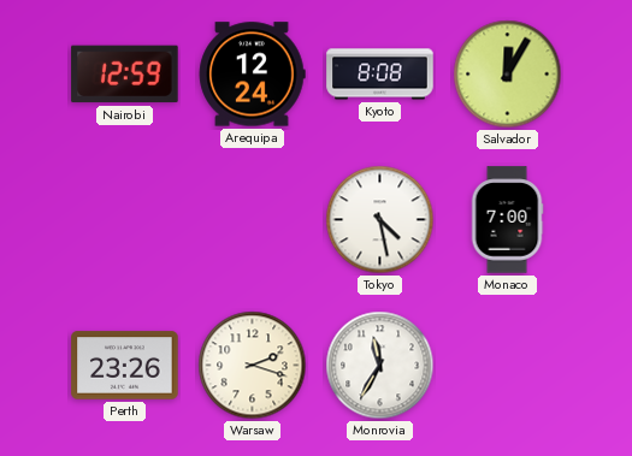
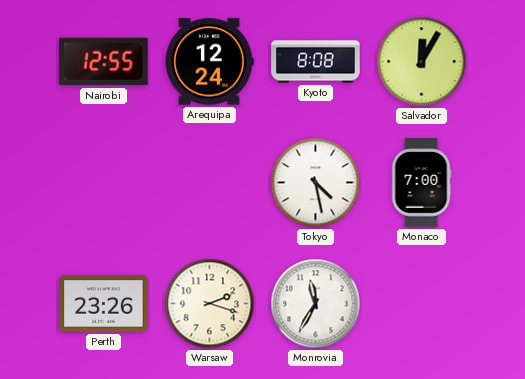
Nairobi: 12:59 -> 12:55 (104, 62)
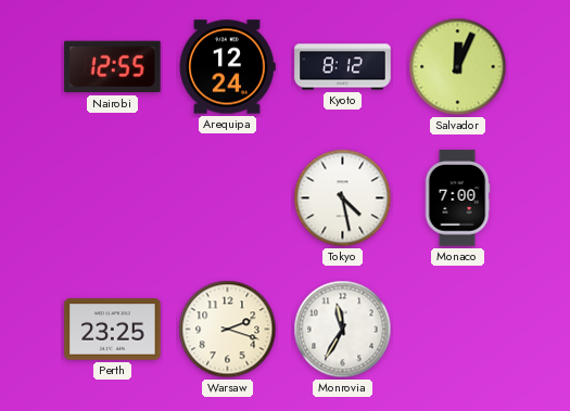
Kyoto: 8:08 -> 8:12 (343, 67)
Salvador: 12:05 -> 12:04 (458, 67)
Perth: 23:26 -> 23:25 (113, 330)
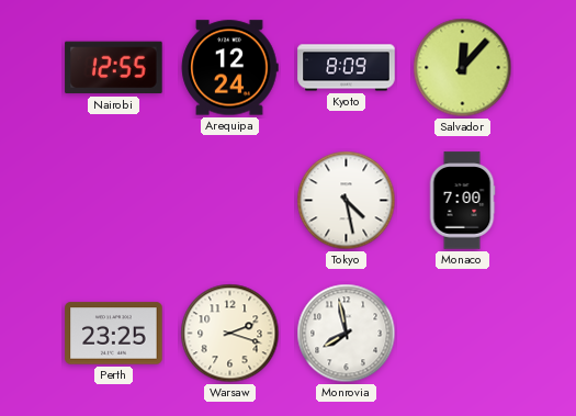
Kyoto: 8:12 -> 8:09 (347, 68)
Salvador: 12:04 -> 12:07 (463, 68)
Monrovia: 11:35 -> 7:58 (347, 334)
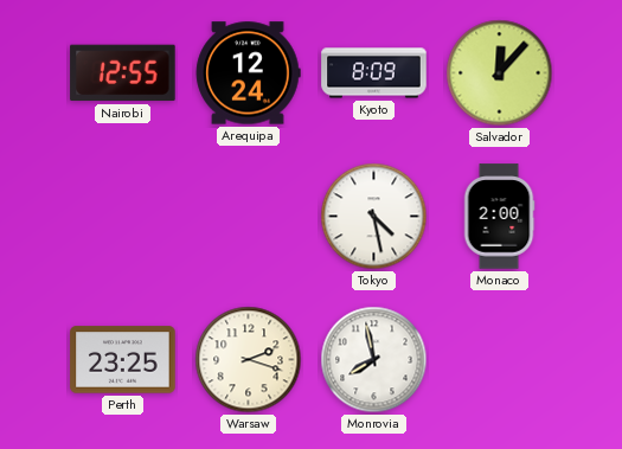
Monaco: 7:00 -> 2:00 (499, 217)
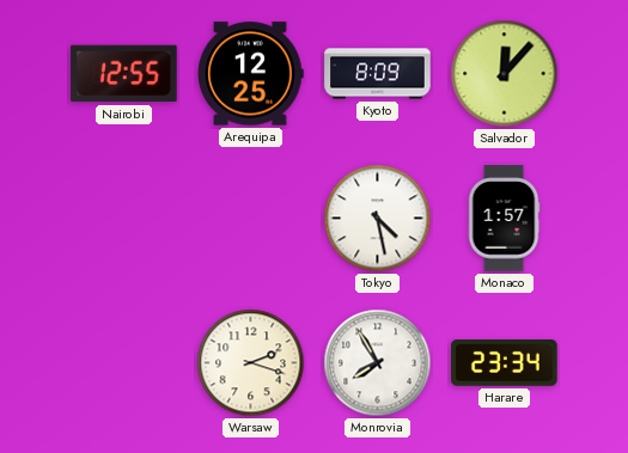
Arequipa: 12:24 -> 12:25 (250, 74)
Monaco: 2:00 -> 1:57 (504, 219)
Perth: 23:25 -> none (123, 360)
Monrovia: 7:58 -> 7:55 (378, 363)
Harare: none -> 23:34 (505, 363)
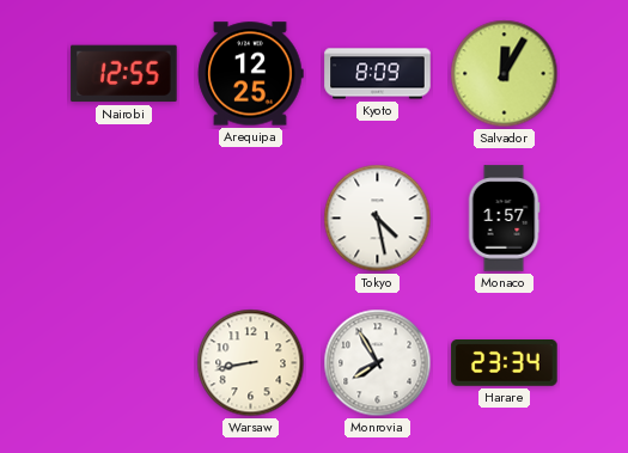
Salvador: 12:07 -> 12:05 (505, 74)
Warsaw: 2:18 -> 8:43 (251, 363)
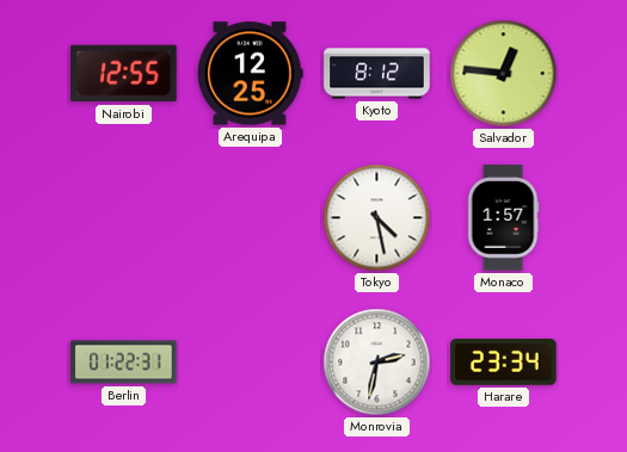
Kyoto: 8:09 -> 8:12 (377, 74)
Salvador: 12:05 -> 12:46 (504, 74)
Berlin: none -> 01:22 (124, 363)
Warsaw: 8:43 -> none (251, 363)
Monrovia: 7:55 -> 2:32 (377, 363)
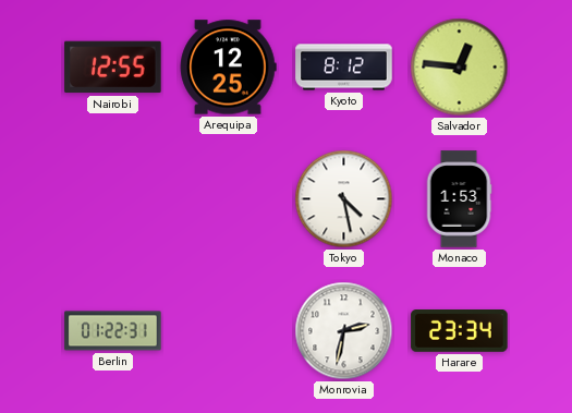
Monaco: 1:57 -> 1:53 (459, 199)
